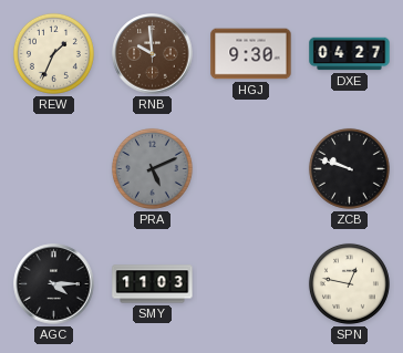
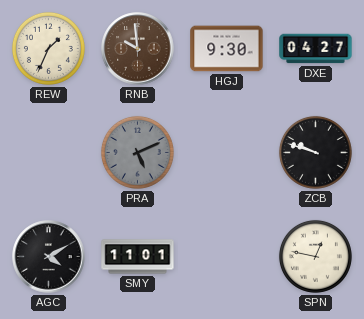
AGC: 4:15 -> 4:10 (49, 257)
SMY: 11:03 -> 11:01 (138, 257)
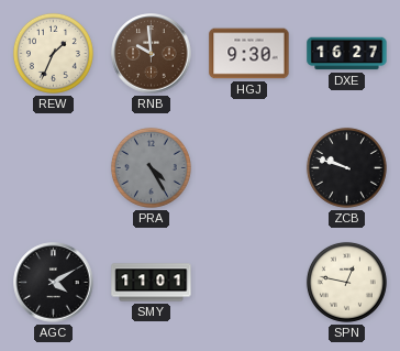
DXE: 04:27 -> 16:27 (347, 54)
PRA: 5:11 -> 4:25 (151, 167)
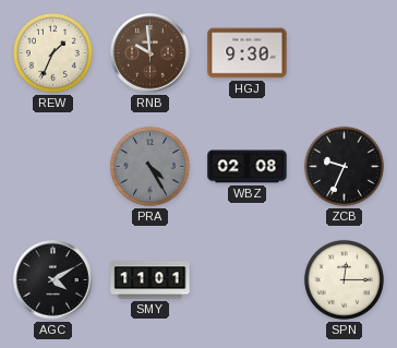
DXE: 16:27 -> none (347, 54)
WBZ: none -> 02:08 (248, 167)
ZCB: 9:48 -> 9:34 (344, 166)
SPN: 12:47 -> 12:15 (344, 279)
